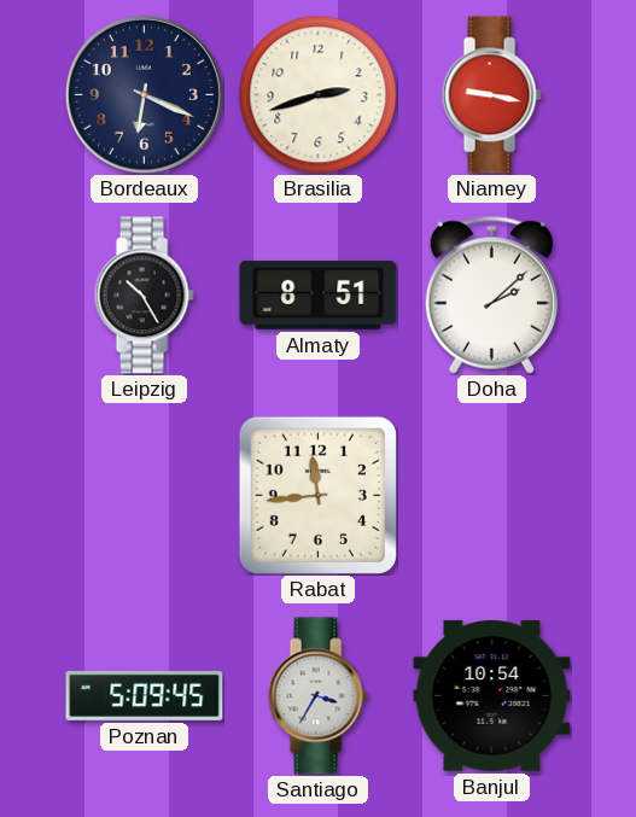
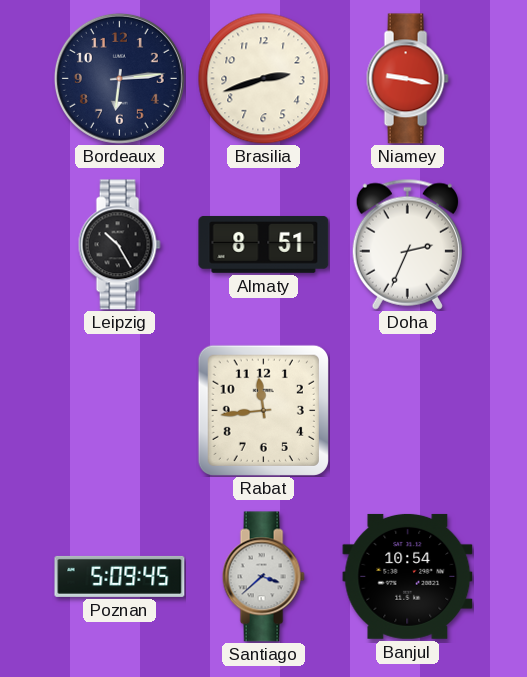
Bordeaux: 6:19 -> 6:14 (119, 78)
Doha: 2:08 -> 2:34 (407, 244)
Santiago: 3:35 -> 3:38 (263, 577)
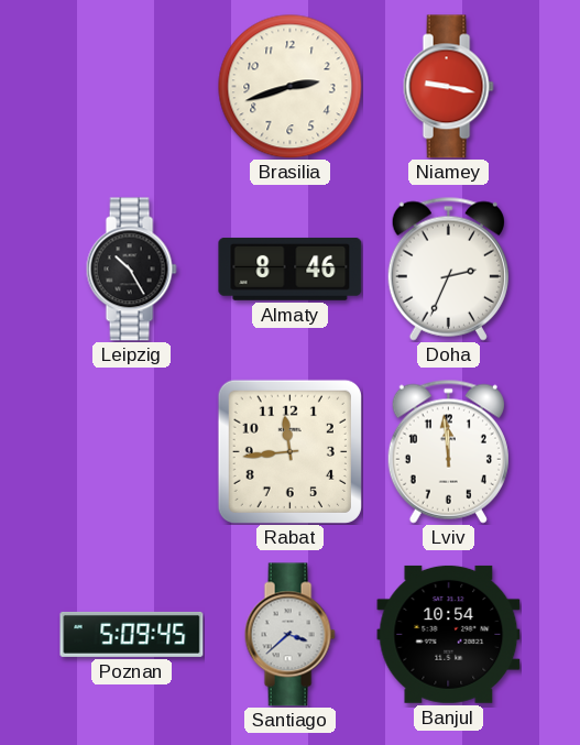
Bordeaux: 6:14 -> none (119, 78)
Almaty: 8:51 -> 8:46 (291, 269)
Lviv: none -> 11:59 (448, 451)
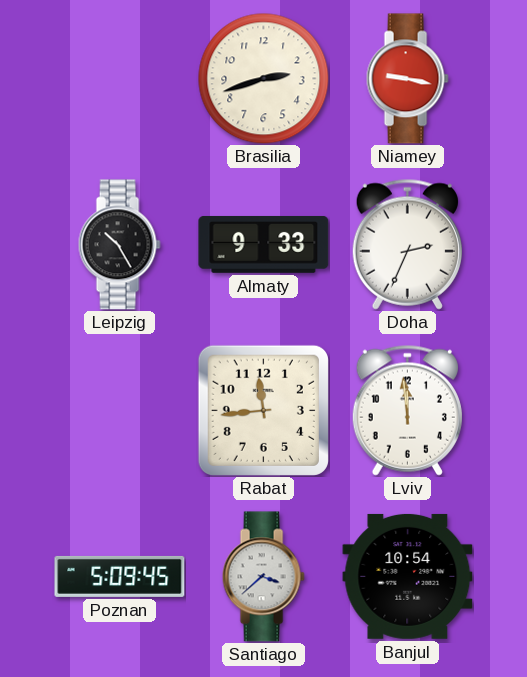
Almaty: 8:46 -> 9:33 (264, 244)
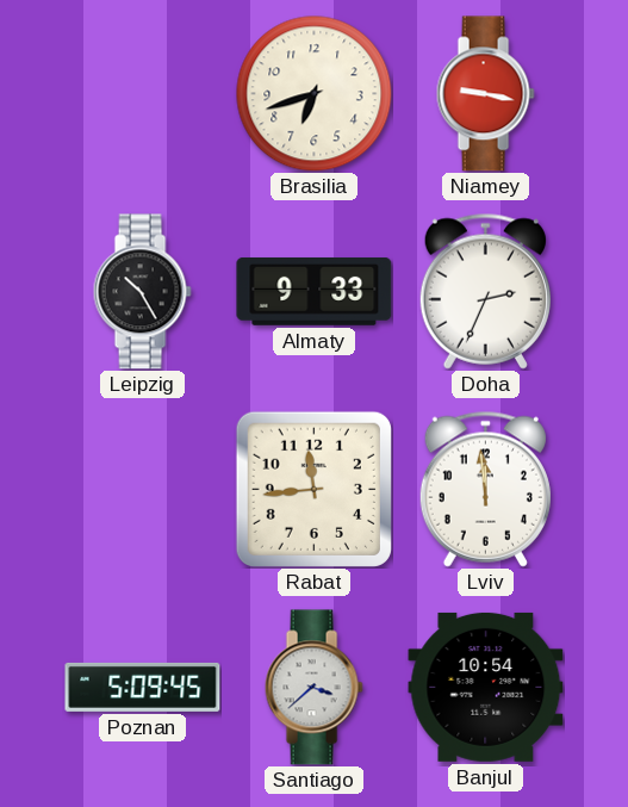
Brasilia: 2:42 -> 6:42 (315, 94)
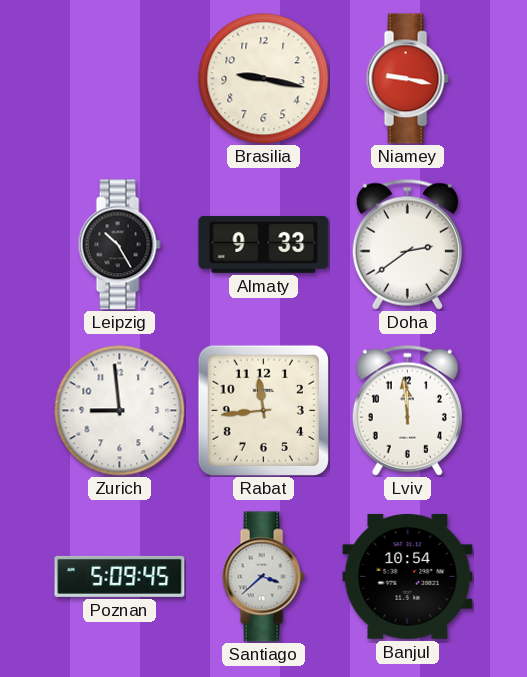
Brasilia: 6:42 -> 9:17 (264, 79)
Doha: 2:34 -> 2:39 (407, 244)
Zurich: none -> 8:59 (120, 411)
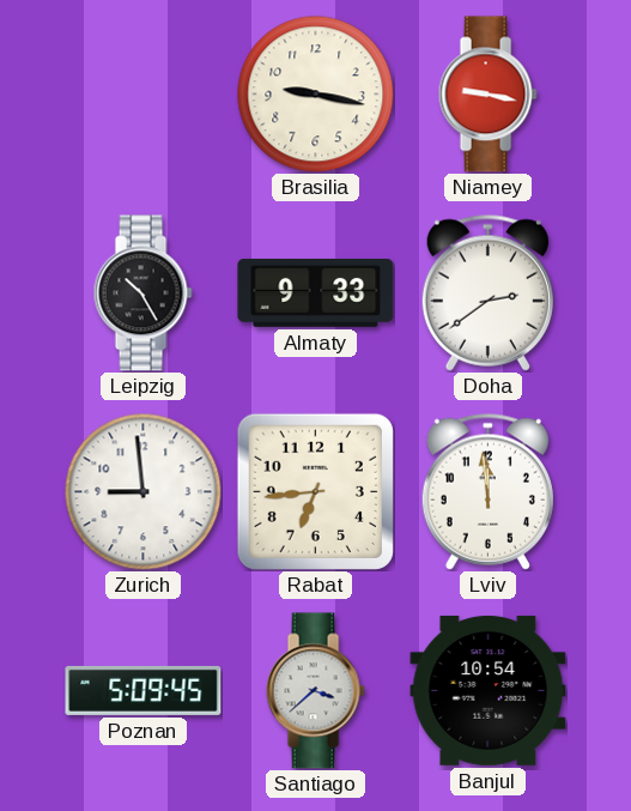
Rabat: 11:44 -> 6:44 (315, 491)
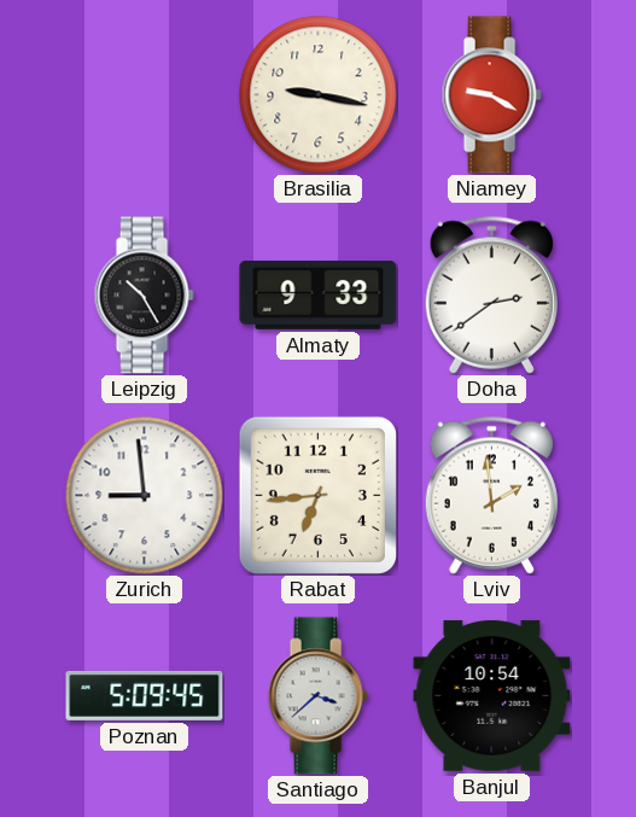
Niamey: 9:17 -> 9:20 (491, 95)
Lviv: 11:59 -> 1:59 (491, 495)
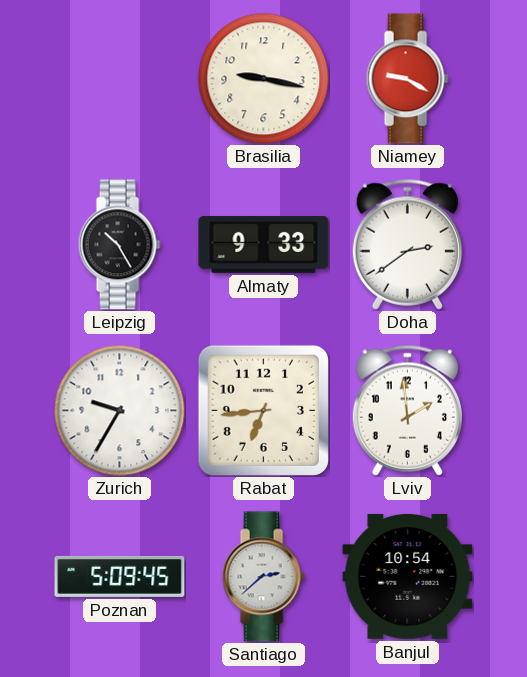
Zurich: 8:59 -> 9:35 (120, 411)
Santiago: 3:38 -> 2:38 (263, 577)
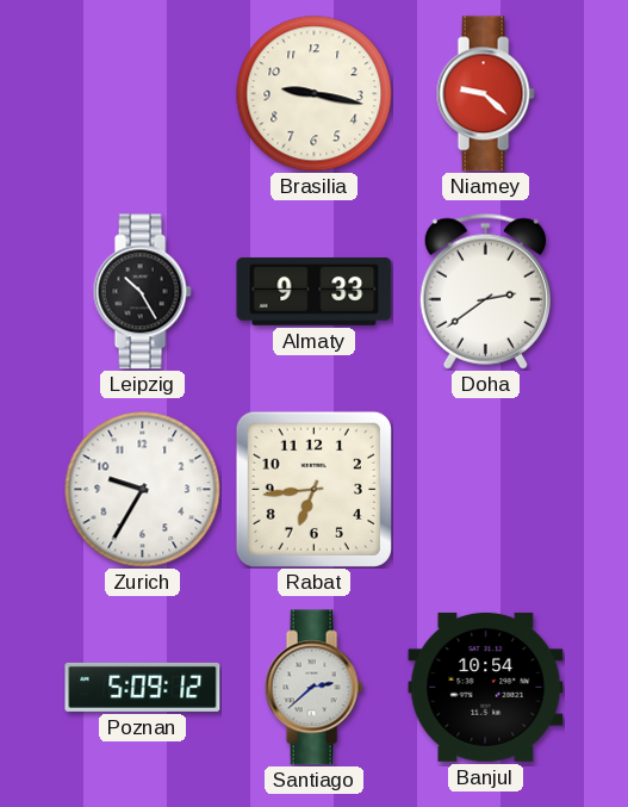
Niamey: 9:20 -> 9:22 (485, 94)
Lviv: 1:59 -> none (407, 410)
Poznan: 5:09:45 -> 5:09:12 (143, 687)
